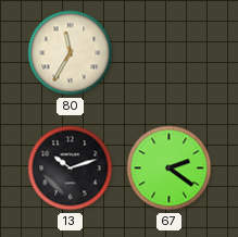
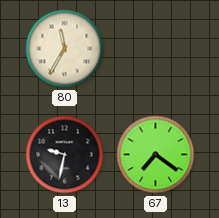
13: 10:12 -> 9:32 (65, 155)
67: 2:21 -> 7:21 (156, 155)
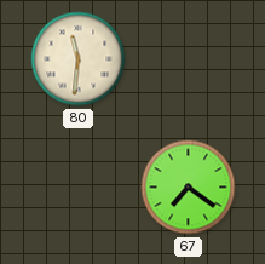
80: 11:35 -> 11:31 (79, 59)
13: 9:32 -> none (65, 155)
